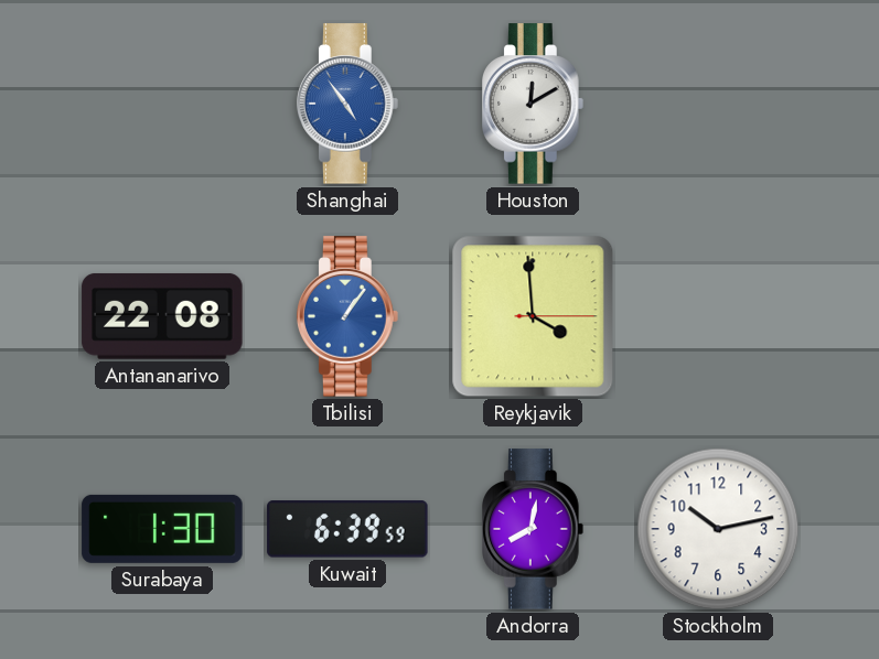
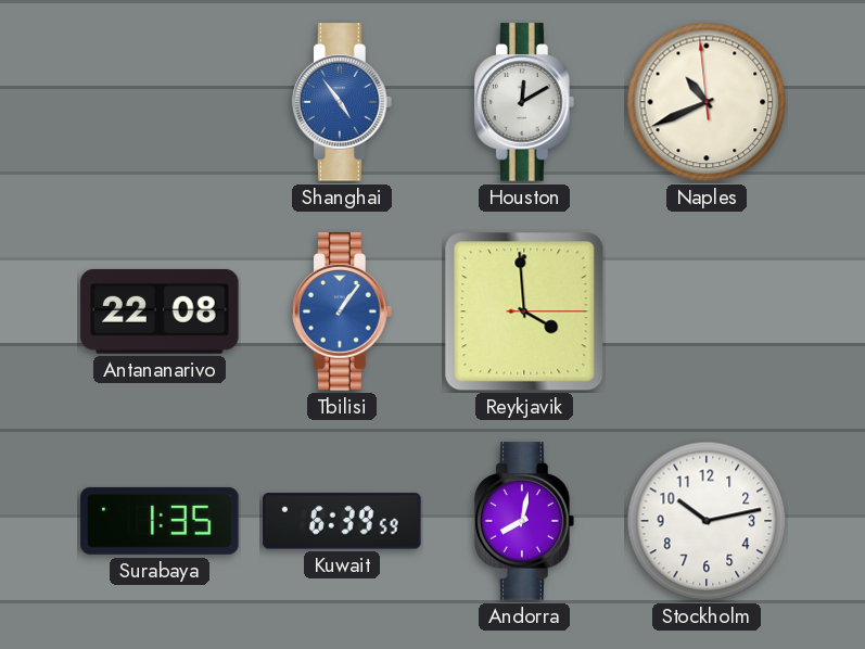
Naples: none -> 10:40 (707, 102)
Surabaya: 1:30 -> 1:35 (160, 521)
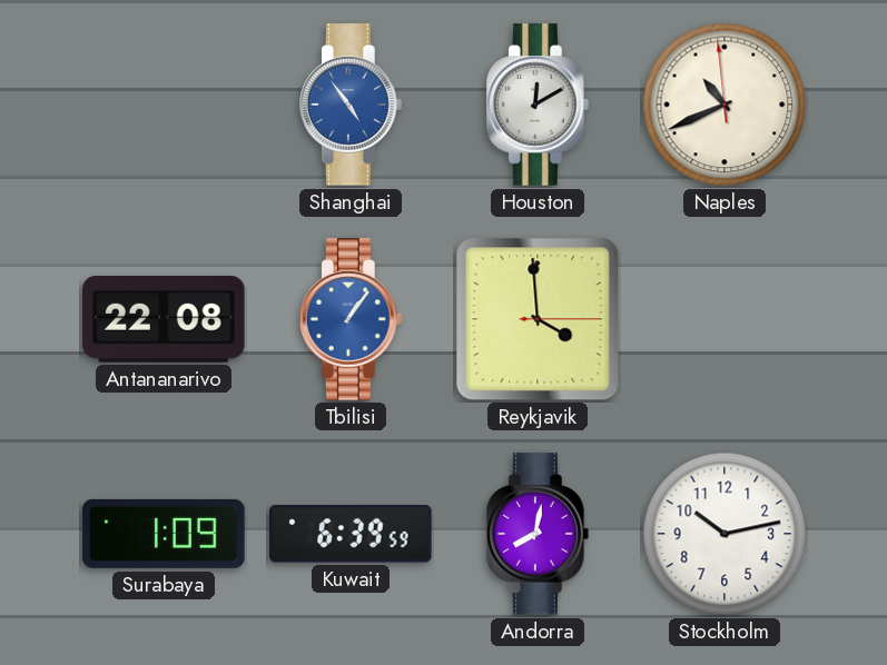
Surabaya: 1:35 -> 1:09 (164, 534)
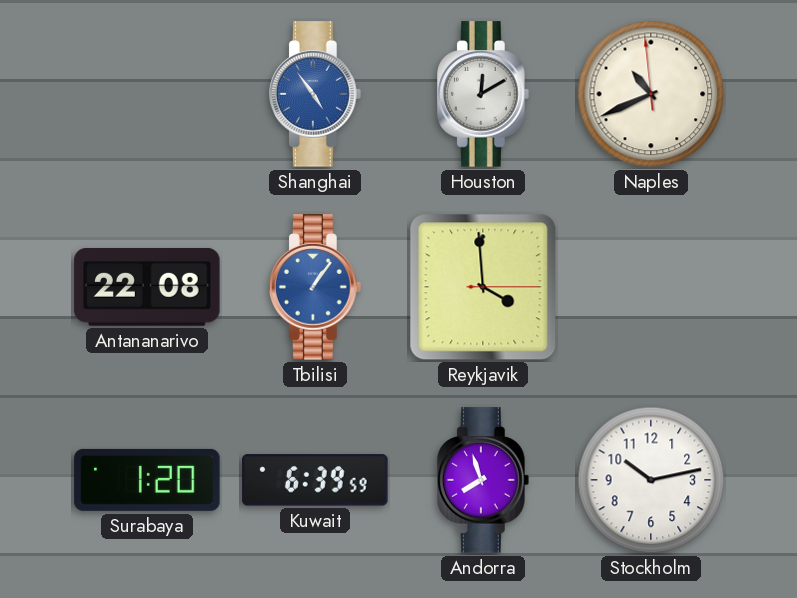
Surabaya: 1:09 -> 1:20 (147, 480)
Andorra: 8:02 -> 7:57 (484, 480)
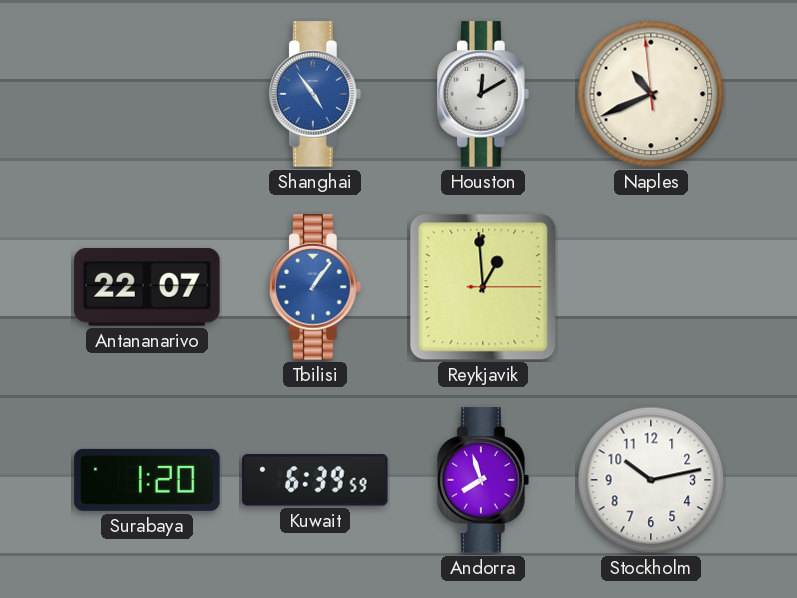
Antananarivo: 22:08 -> 22:07 (147, 287)
Reykjavik: 3:59 -> 12:59 (483, 287)
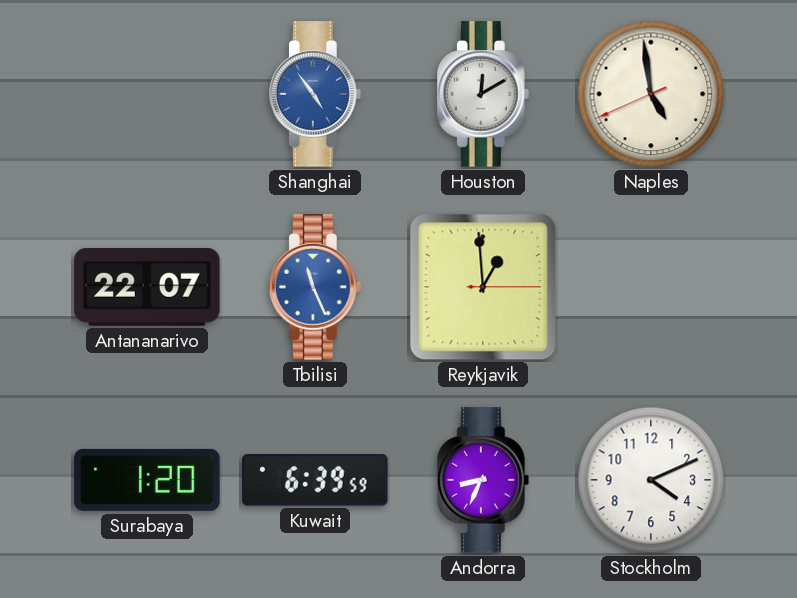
Naples: 10:40 -> 4:58 (651, 94)
Tbilisi: 1:06 -> 11:26 (316, 287)
Andorra: 7:57 -> 8:34 (484, 480)
Stockholm: 10:13 -> 4:11 (651, 480)
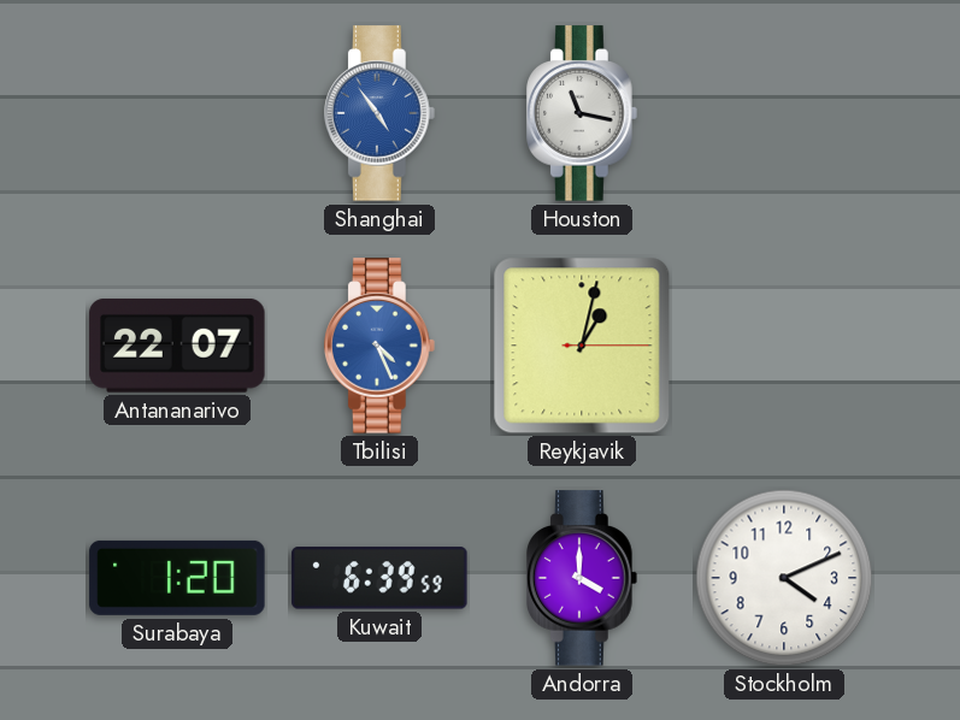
Houston: 12:10 -> 11:17 (583, 113)
Naples: 4:58 -> none (651, 94)
Tbilisi: 11:26 -> 4:26 (381, 346)
Reykjavik: 12:59 -> 1:02 (582, 346)
Andorra: 8:34 -> 4:00 (583, 578)
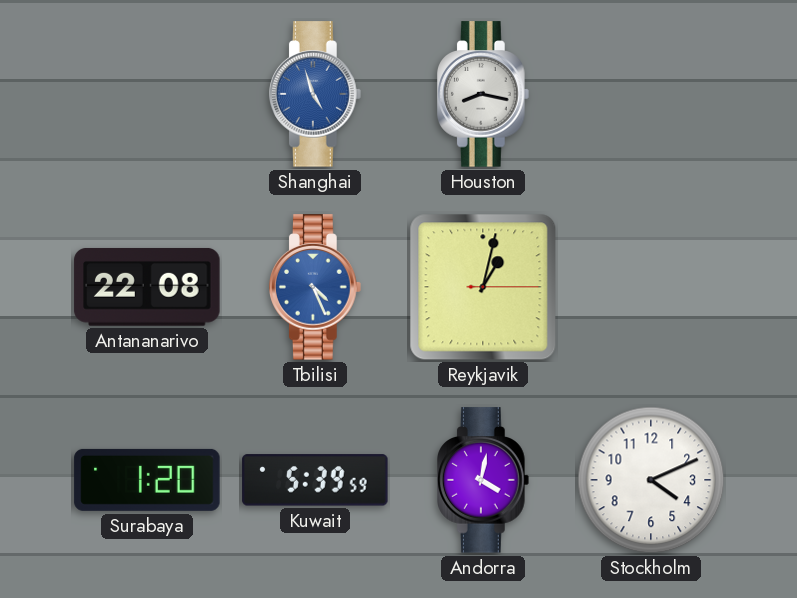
Shanghai: 4:54 -> 4:57 (316, 94)
Houston: 11:17 -> 8:17 (484, 94)
Antananarivo: 22:07 -> 22:08 (147, 287)
Kuwait: 6:39 -> 5:39 (315, 480)
Andorra: 4:00 -> 4:02 (484, 480)
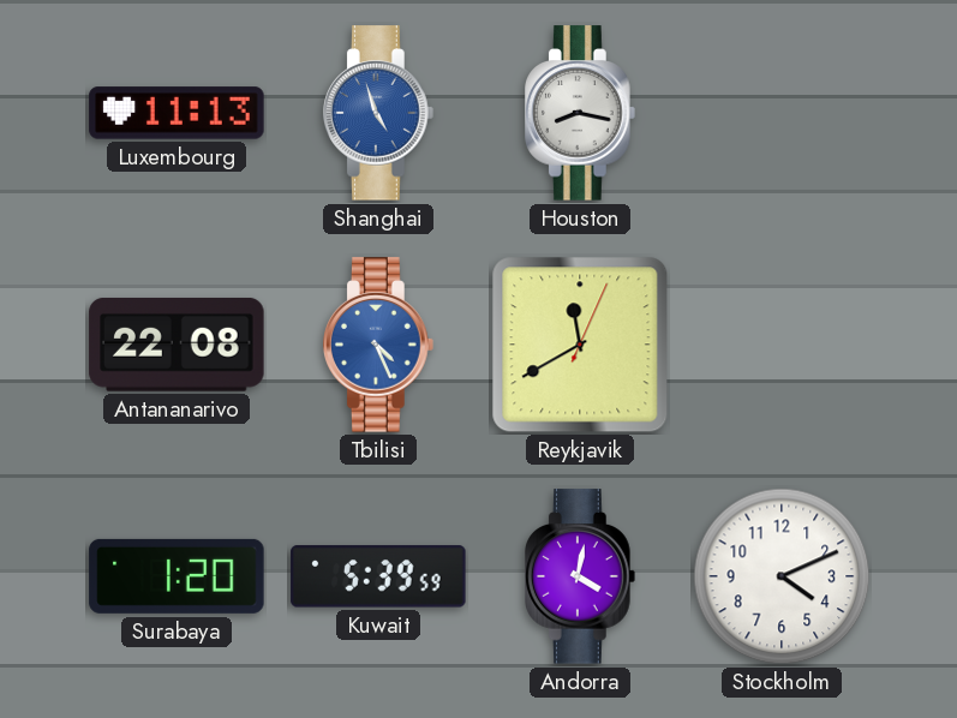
Luxembourg: none -> 11:13 (177, 113)
Reykjavik: 1:02 -> 11:40 (580, 345)
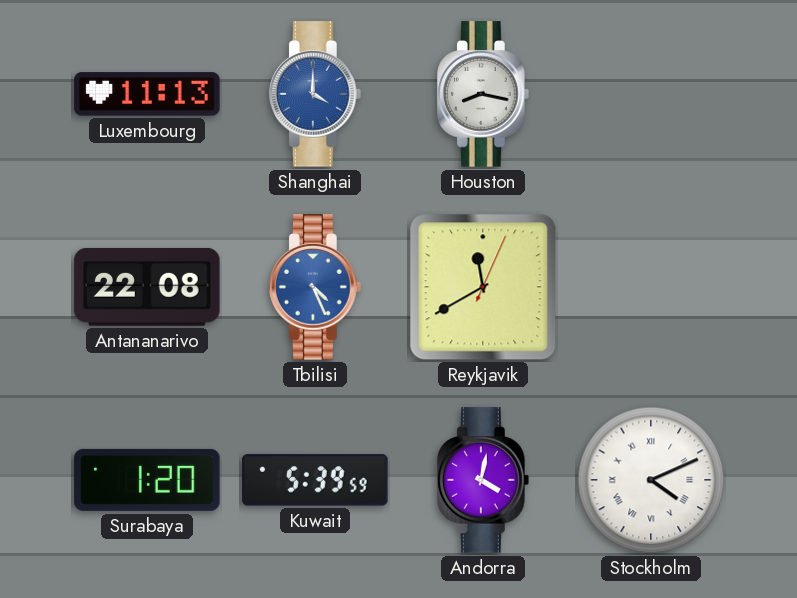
Shanghai: 4:57 -> 4:00 (316, 94)
Stockholm numerals: Arabic -> Roman (651, 480)
